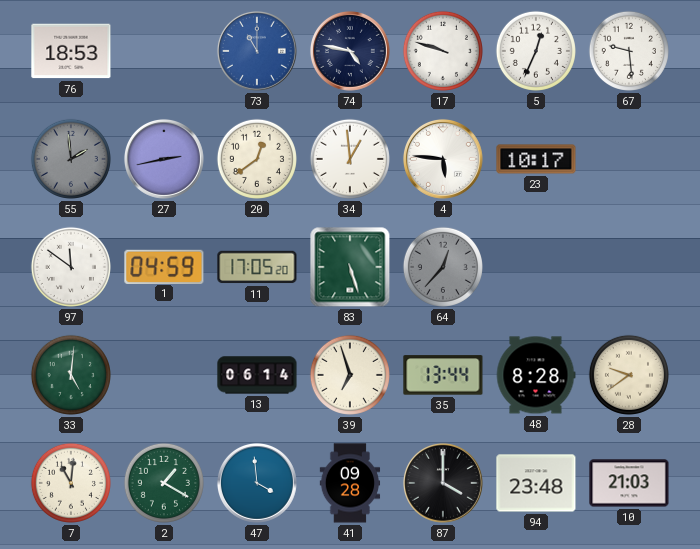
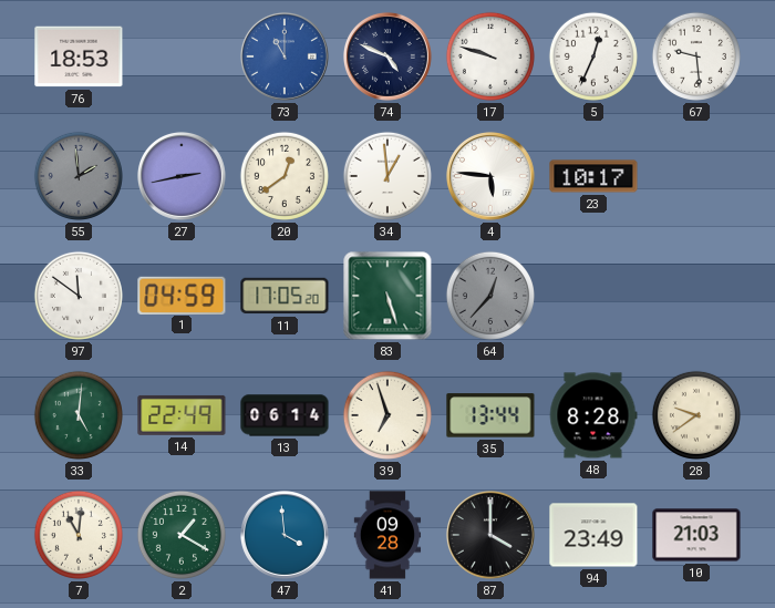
74: 4:47 -> 4:49 (387, 56)
14: none -> 22:49 (182, 415)
94: 23:48 -> 23:49 (593, 535)
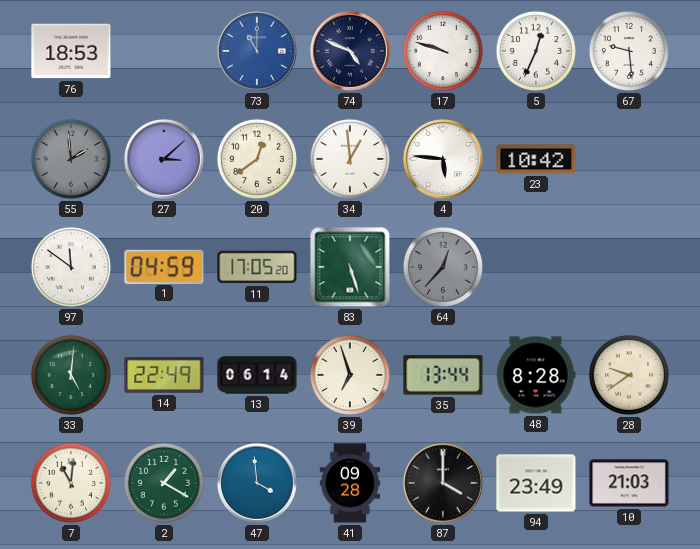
27: 2:43 -> 3:08 (164, 159)
23: 10:17 -> 10:42 (536, 159)
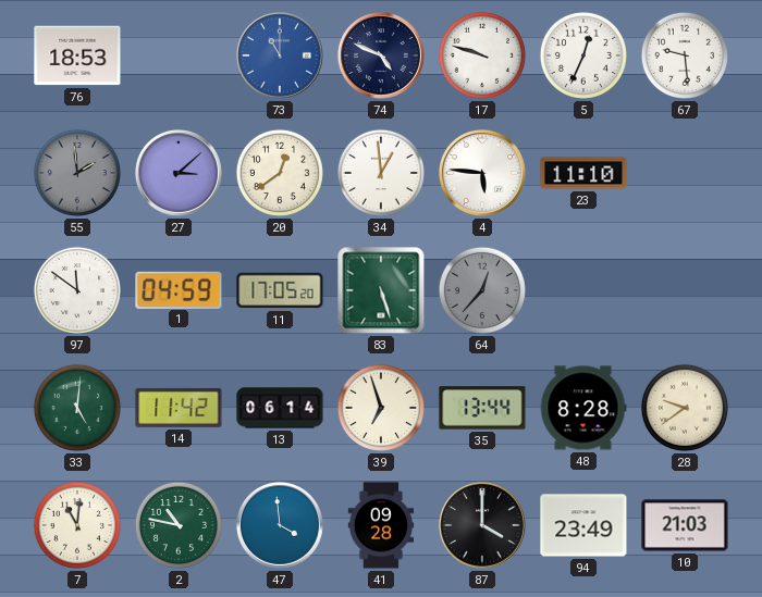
23: 10:42 -> 11:10 (583, 173)
14: 22:49 -> 11:42 (179, 408)
2: 1:20 -> 10:47 (179, 525)
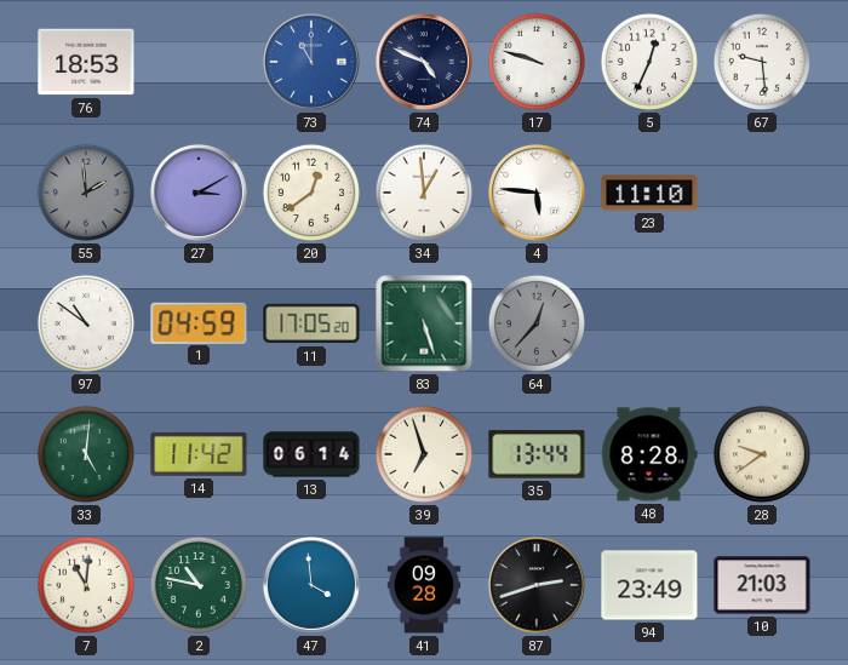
27: 3:08 -> 3:10 (199, 193)
97: 11:51 -> 10:51 (86, 323)
87: 4:00 -> 2:42 (537, 585)
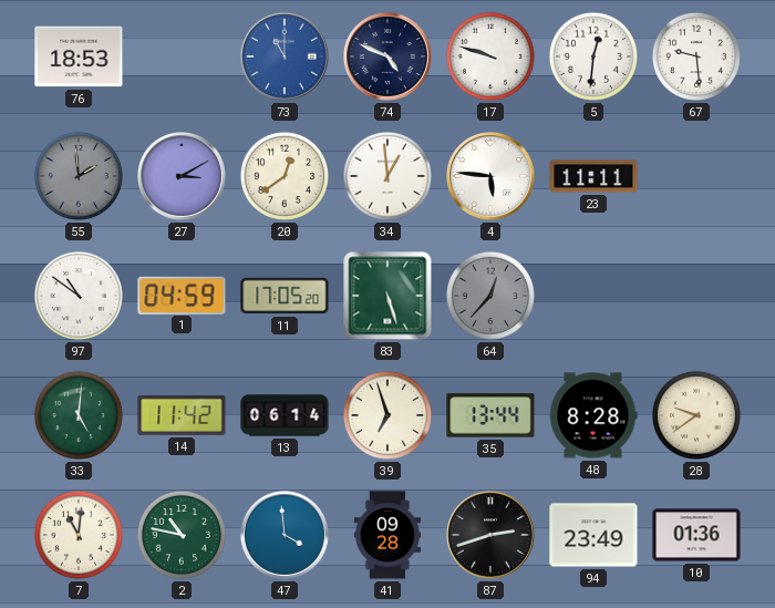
5: 12:34 -> 12:31 (593, 56)
23: 11:10 -> 11:11 (593, 176)
10: 21:03 -> 01:36 (696, 535)
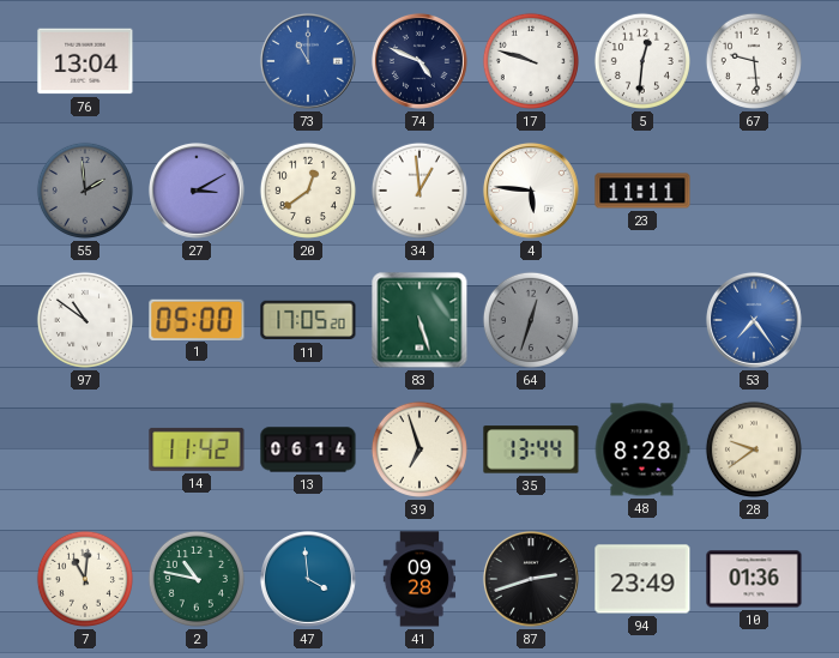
76: 18:53 -> 13:04 (85, 61)
1: 04:59 -> 05:00 (197, 319)
64: 12:37 -> 12:33 (531, 320)
53: none -> 7:24 (754, 320)
33: 5:01 -> none (79, 415)
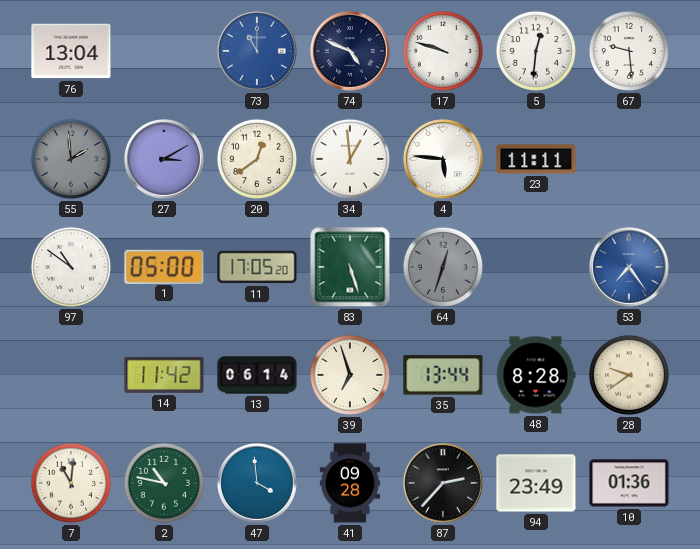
87: 2:42 -> 2:37 (443, 483)
